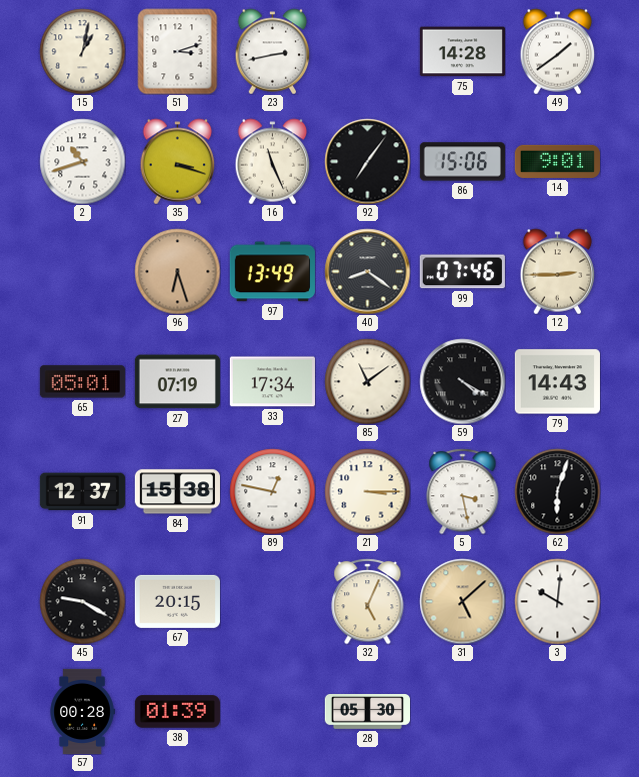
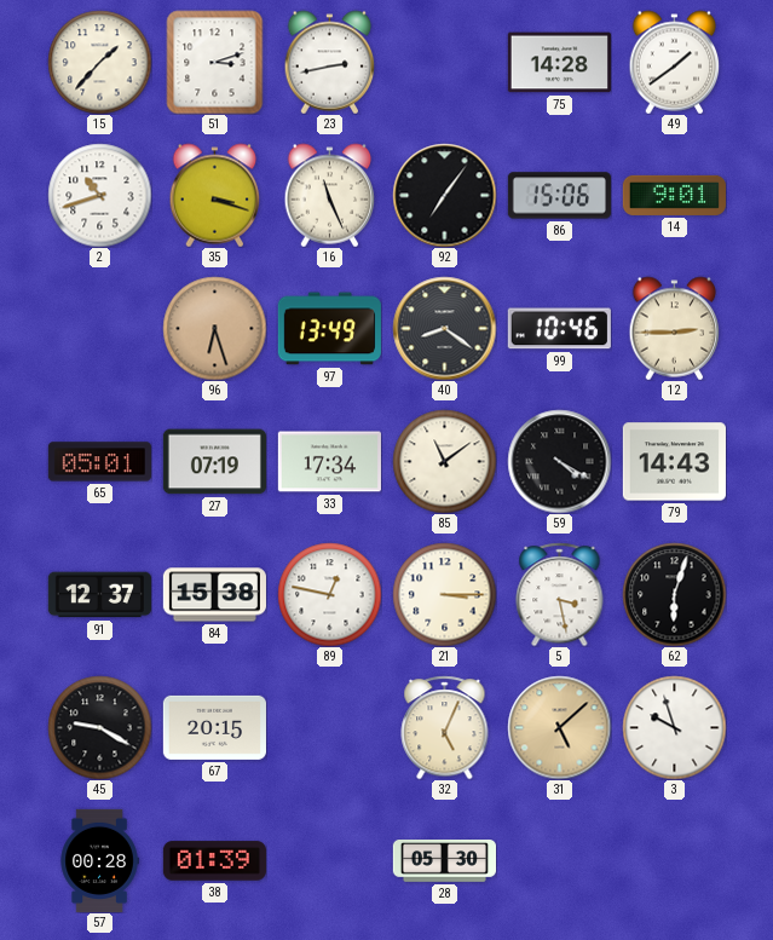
15: 1:02 -> 1:37 (99, 62)
99: 07:46 -> 10:46 (559, 329)
3: 10:01 -> 9:57 (674, 727)
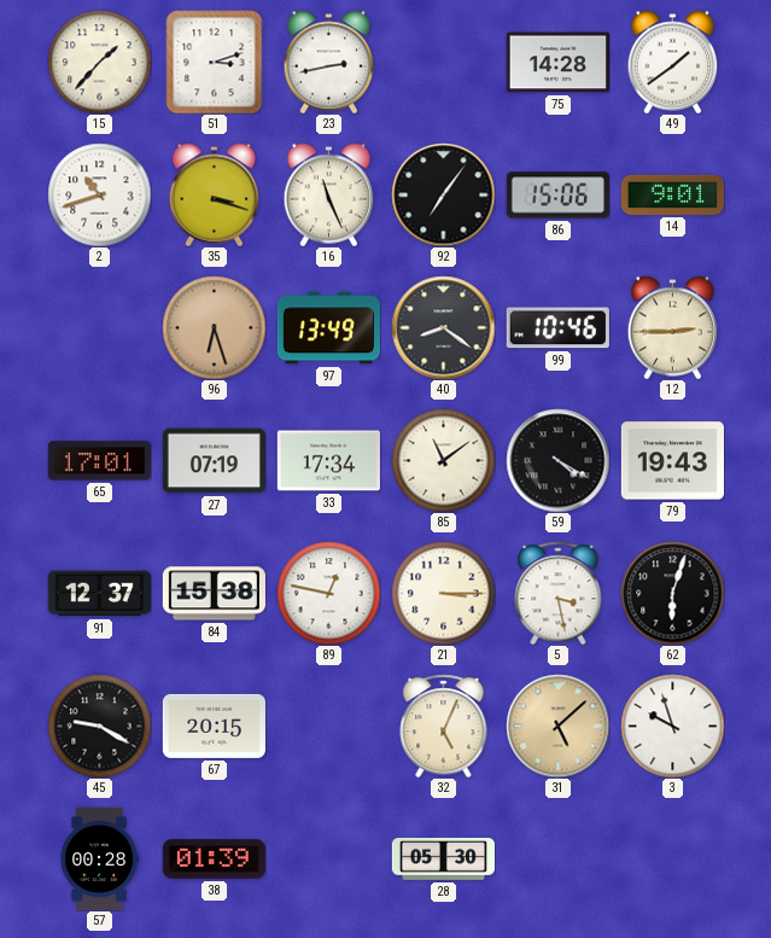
65: 05:01 -> 17:01 (99, 461)
79: 14:43 -> 19:43 (672, 461)
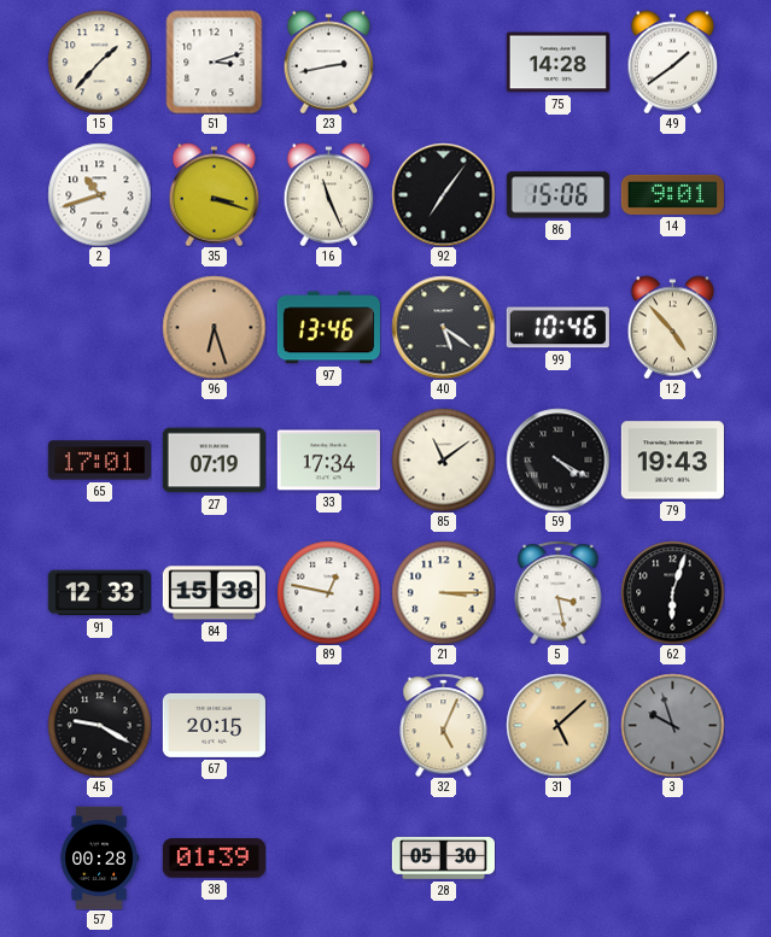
97: 13:49 -> 13:46 (328, 328)
40: 8:21 -> 5:21 (443, 327)
12: 2:45 -> 4:53 (673, 327)
91: 12:37 -> 12:33 (99, 593)
3 dial: white -> grey (672, 725)
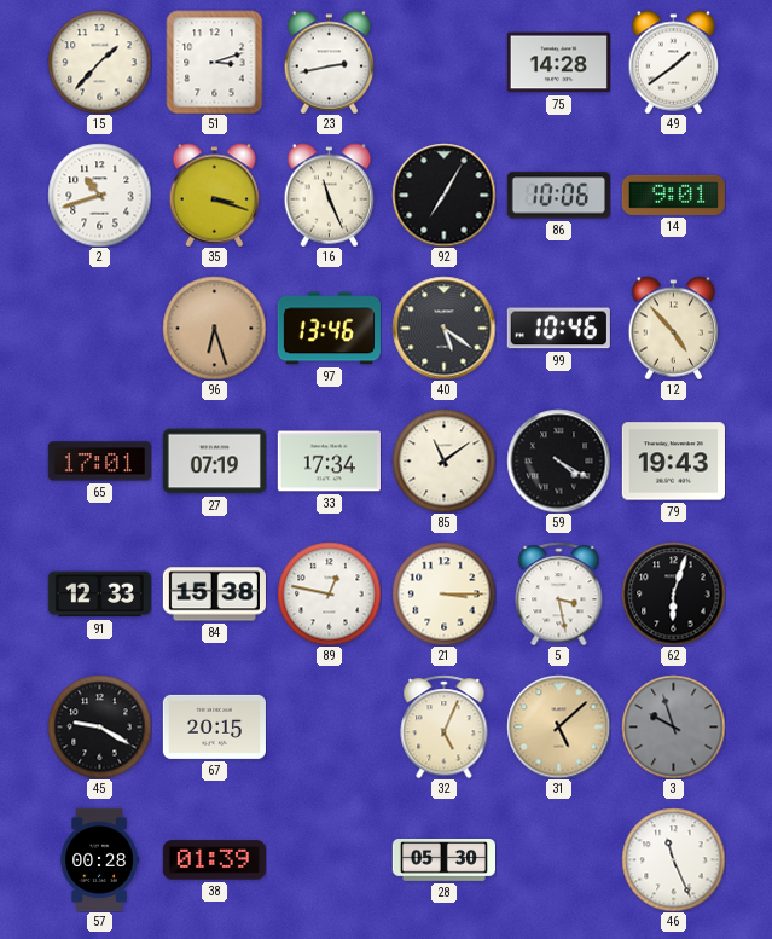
92: 7:06 -> 7:05 (443, 195)
86: 15:06 -> 10:06 (558, 196)
46: none -> 11:26 (673, 859)
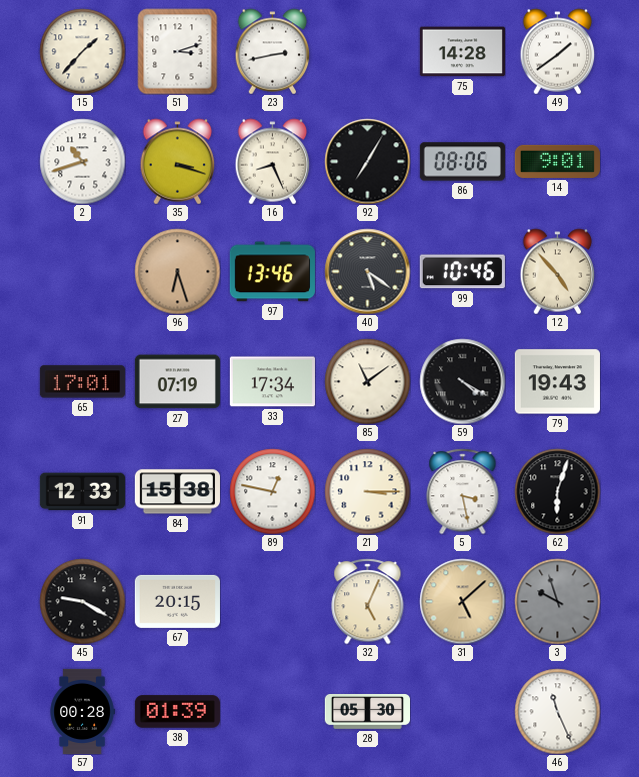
16: 11:26 -> 8:26 (273, 161)
86: 10:06 -> 08:06 (462, 162)
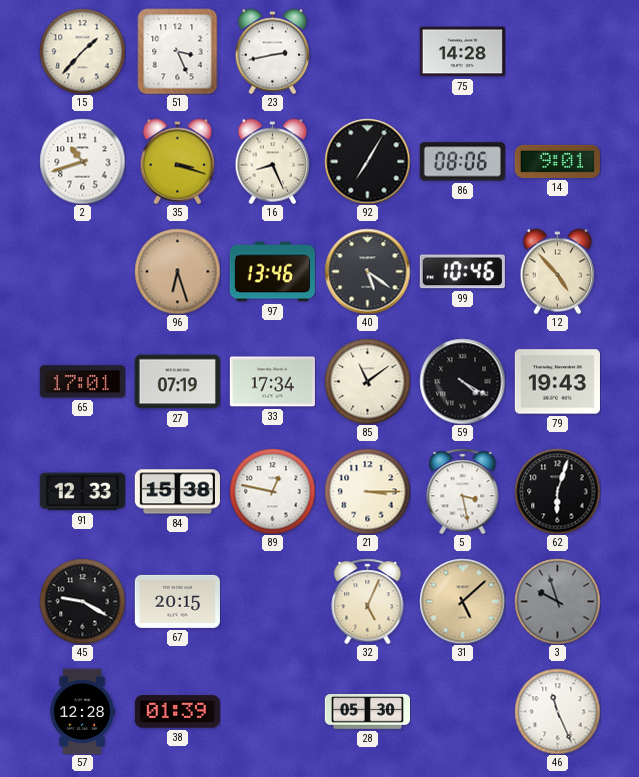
51: 3:12 -> 3:26 (178, 51)
49: 1:39 -> none (558, 51)
57: 00:28 -> 12:28 (82, 711)
